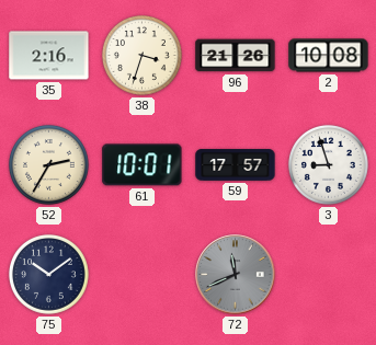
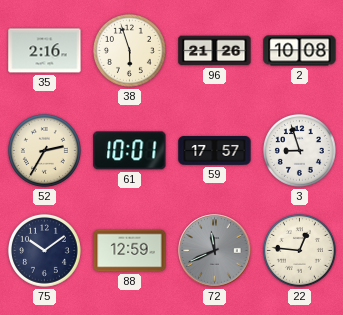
38: 3:33 -> 5:57 (129, 50)
88: none -> 12:59 (130, 251)
22: none -> 12:46 (299, 250)
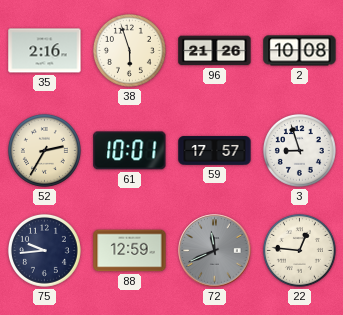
75: 10:09 -> 9:44 (44, 250)
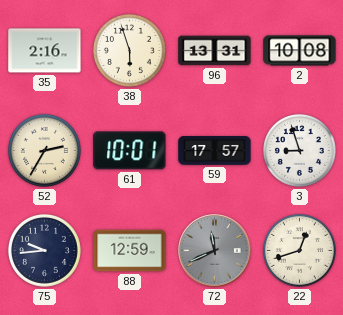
96: 21:26 -> 13:31 (215, 51)
22: 12:46 -> 12:42 (299, 250)
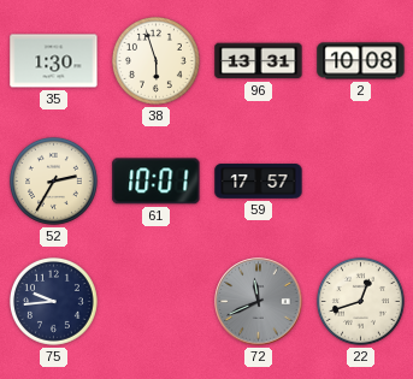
35: 2:16 -> 1:30 (54, 61)
3: 8:57 -> none (299, 150)
88: 12:59 -> none (130, 251)
